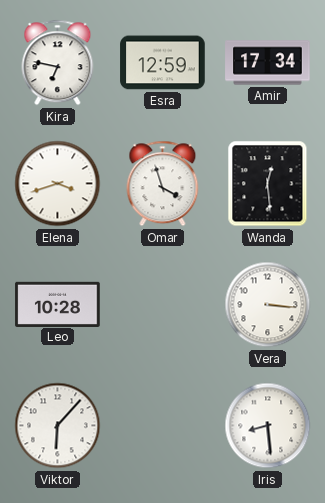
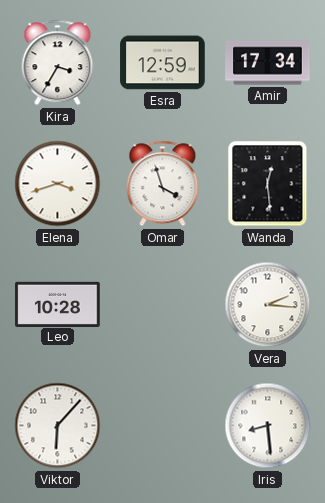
Kira: 6:47 -> 3:35 (58, 63)
Vera: 3:16 -> 2:16 (268, 305)
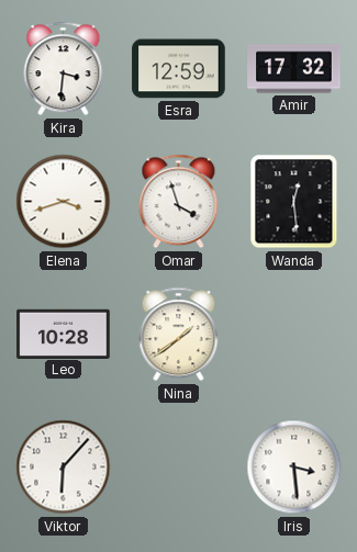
Kira: 3:35 -> 3:31 (64, 69)
Amir: 17:34 -> 17:32 (294, 69)
Nina: none -> 1:39 (179, 335)
Vera: 2:16 -> none (268, 305)
Iris: 8:29 -> 3:29 (294, 467)
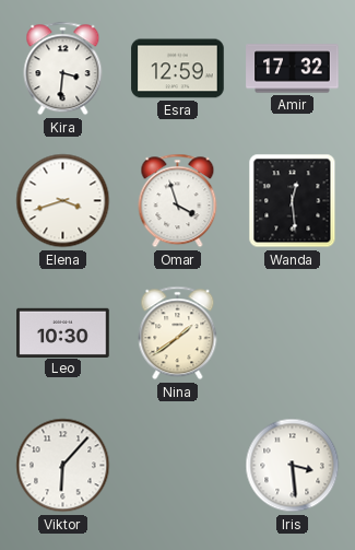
Leo: 10:28 -> 10:30 (63, 332)
